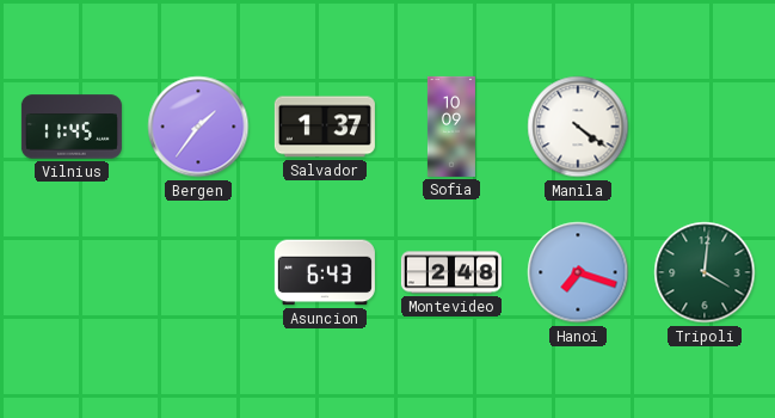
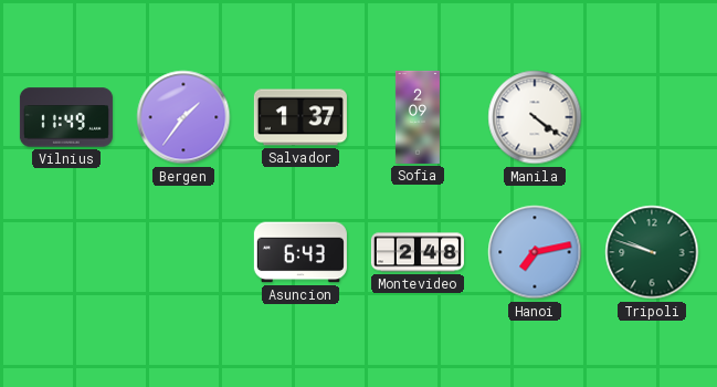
Vilnius: 11:45 -> 11:49 (66, 117)
Sofia: 10:09 -> 2:09 (418, 117)
Hanoi: 7:18 -> 7:13 (535, 252)
Tripoli: 4:01 -> 9:48 (652, 252)
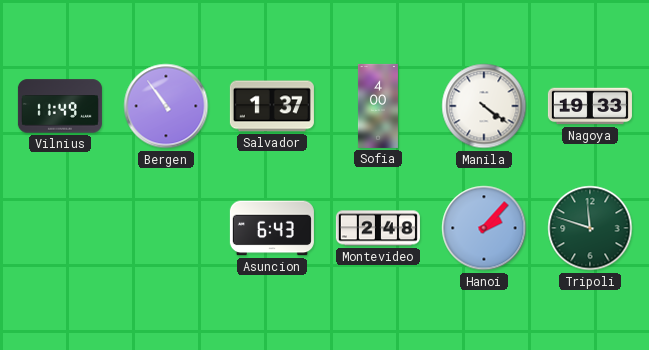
Bergen: 1:36 -> 10:54 (166, 106)
Sofia: 2:09 -> 4:00 (378, 106)
Nagoya: none -> 19:33 (590, 106)
Hanoi: 7:13 -> 2:07 (484, 228)
Tripoli: 9:48 -> 11:48 (590, 228)
